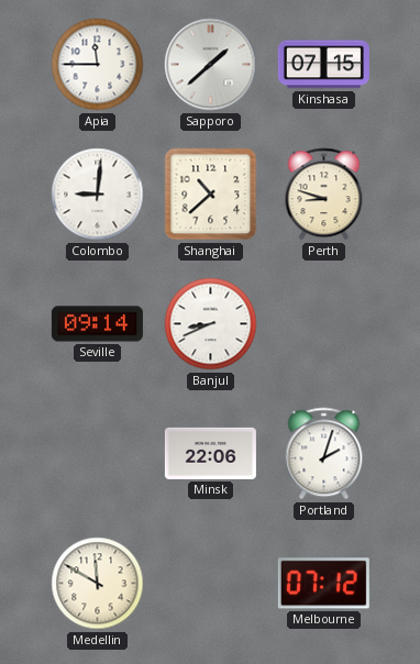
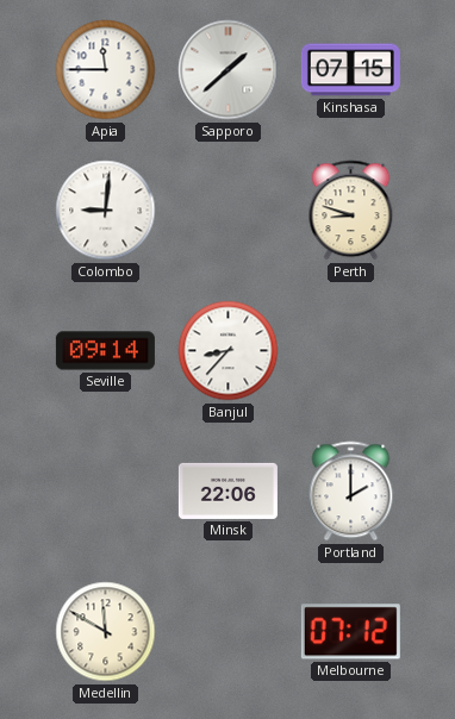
Shanghai: 10:38 -> none (211, 195)
Banjul: 8:41 -> 8:37 (229, 351)
Portland: 2:03 -> 2:00 (351, 492)
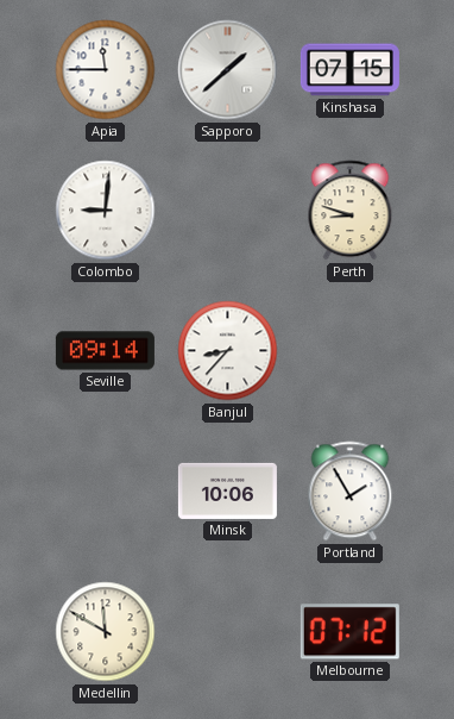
Minsk: 22:06 -> 10:06 (227, 490)
Portland: 2:00 -> 1:55 (351, 492)
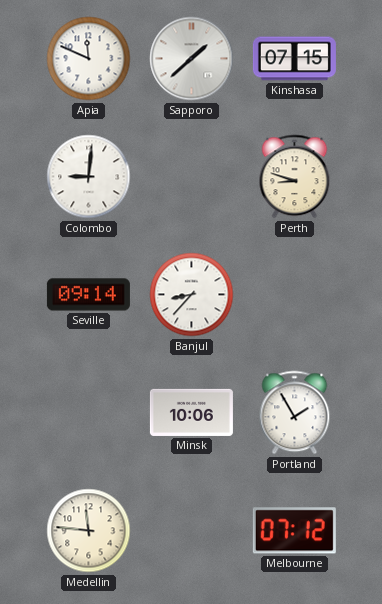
Apia: 11:45 -> 11:49 (89, 59)
Medellin: 11:50 -> 11:46 (89, 531)
